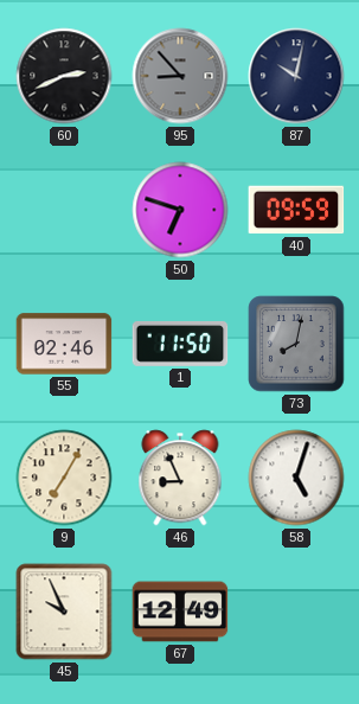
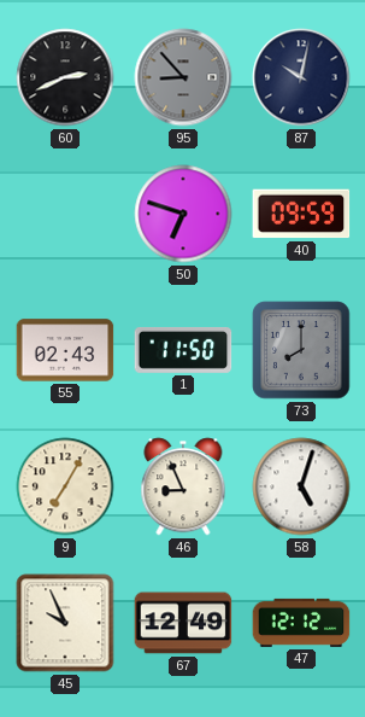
55: 02:46 -> 02:43 (65, 350)
73: 8:02 -> 8:00 (301, 350)
47: none -> 12:12 (301, 623)
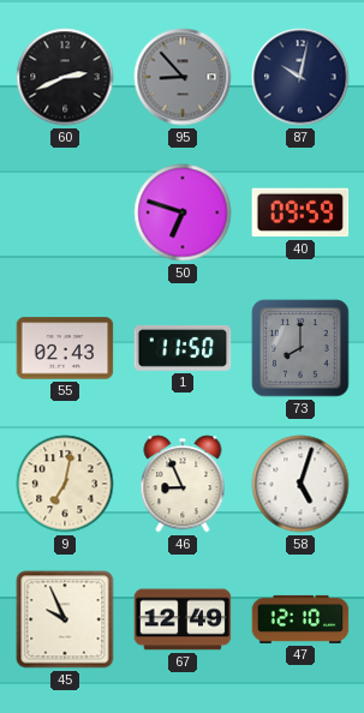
9: 7:05 -> 7:02 (65, 484)
47: 12:12 -> 12:10 (300, 619)
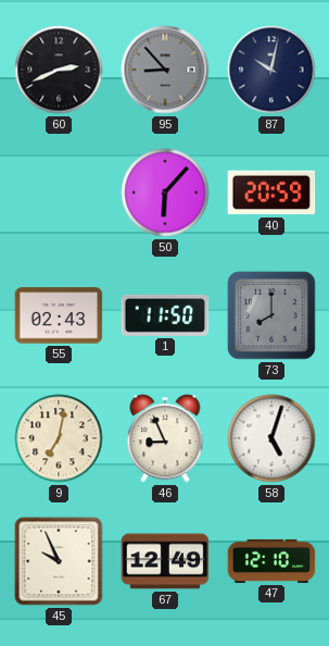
50: 6:48 -> 6:07 (165, 192)
40: 09:59 -> 20:59 (271, 192)
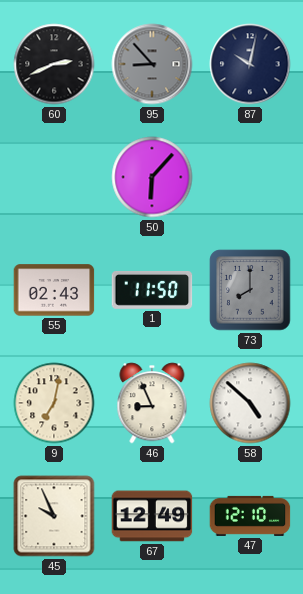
40: 20:59 -> none (271, 192)
58: 5:03 -> 4:52 (250, 403)
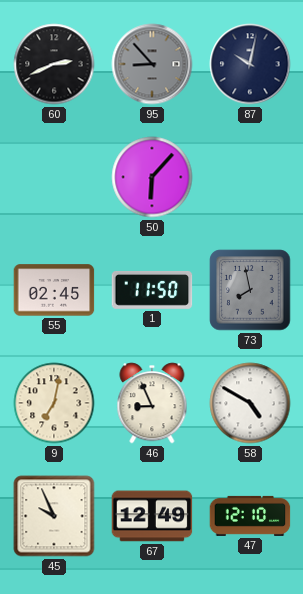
55: 02:43 -> 02:45 (54, 290)
73: 8:00 -> 7:58 (250, 290)
58: 4:52 -> 4:50 (250, 403)
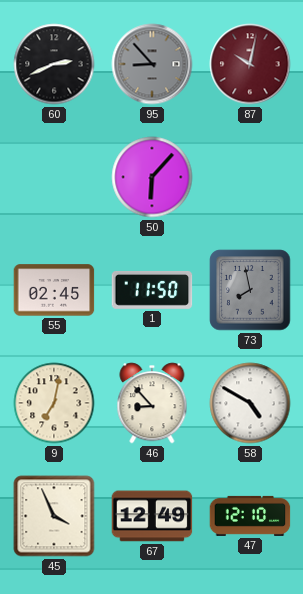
87 dial: navy -> burgundy (250, 64)
46: 8:56 -> 8:53 (152, 403)
45: 9:56 -> 3:56 (54, 516)
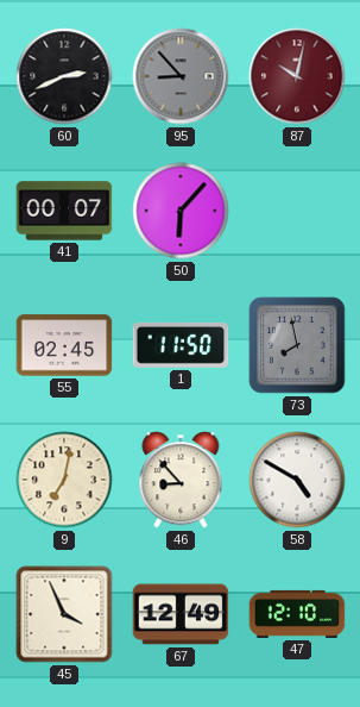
41: none -> 00:07 (64, 211)
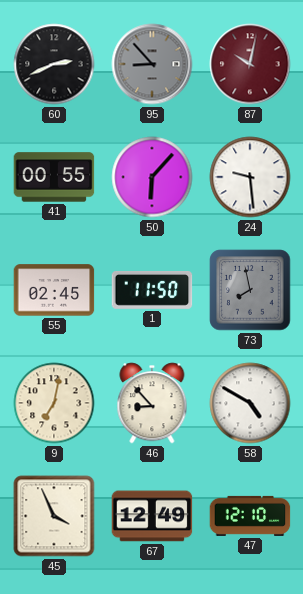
41: 00:07 -> 00:55 (54, 177)
24: none -> 9:29 (250, 177)
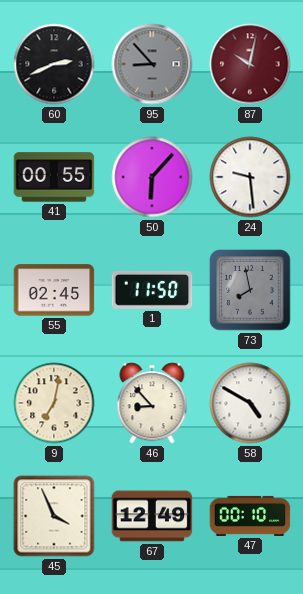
47: 12:10 -> 00:10 (250, 516)
